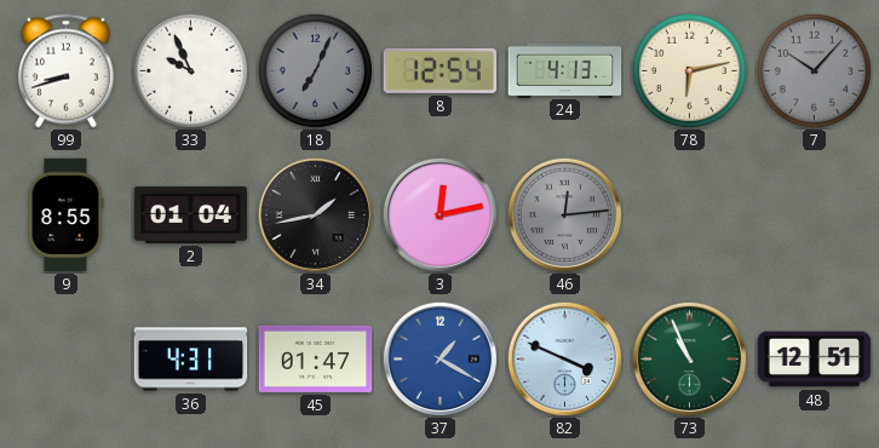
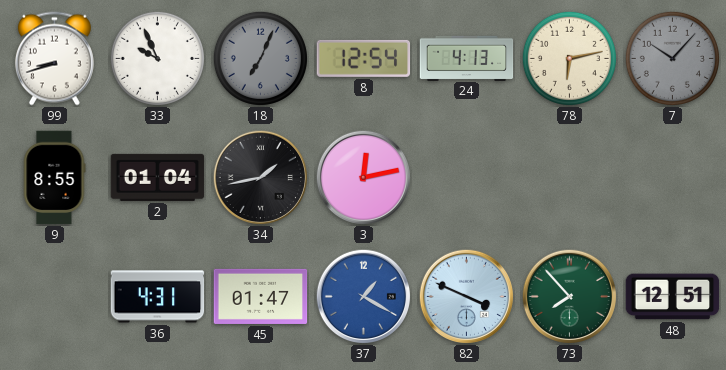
46: 12:14 -> none (564, 214)
73: 10:56 -> 7:53 (569, 296)
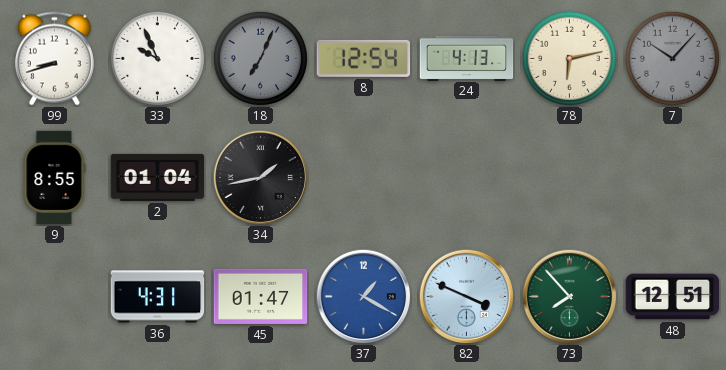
3: 12:13 -> none (363, 177)
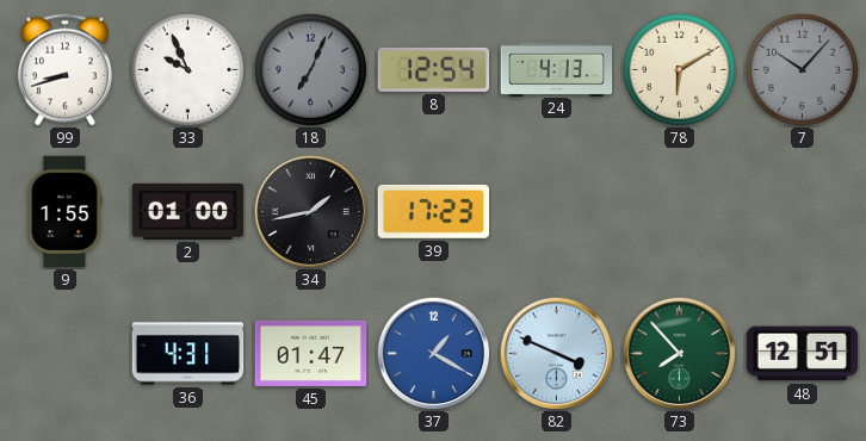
78: 6:13 -> 6:10 (679, 69)
9: 8:55 -> 1:55 (64, 212)
2: 01:04 -> 01:00 (188, 211)
39: none -> 17:23 (434, 211)
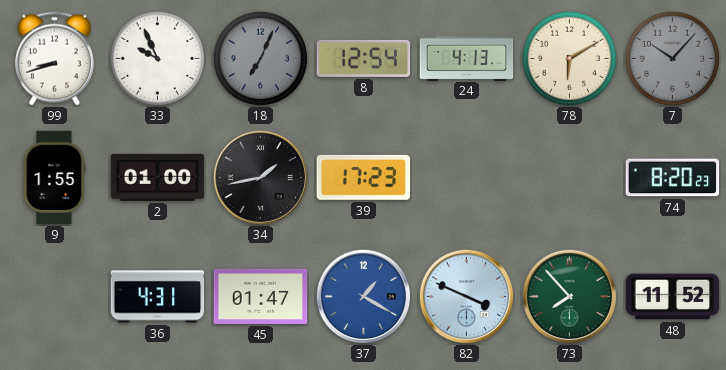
74: none -> 8:20 (673, 178)
48: 12:51 -> 11:52 (673, 297)
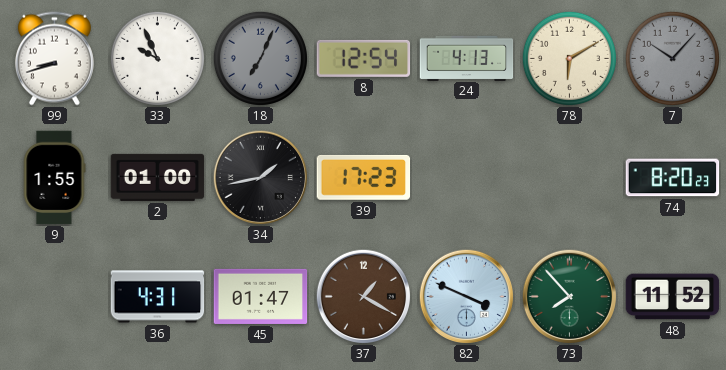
37 dial: blue -> brown (363, 296)
